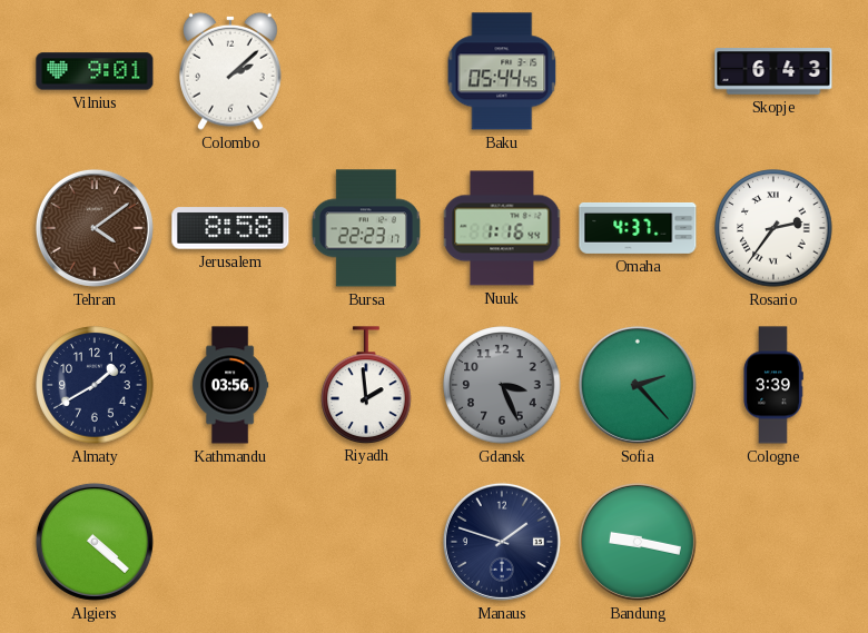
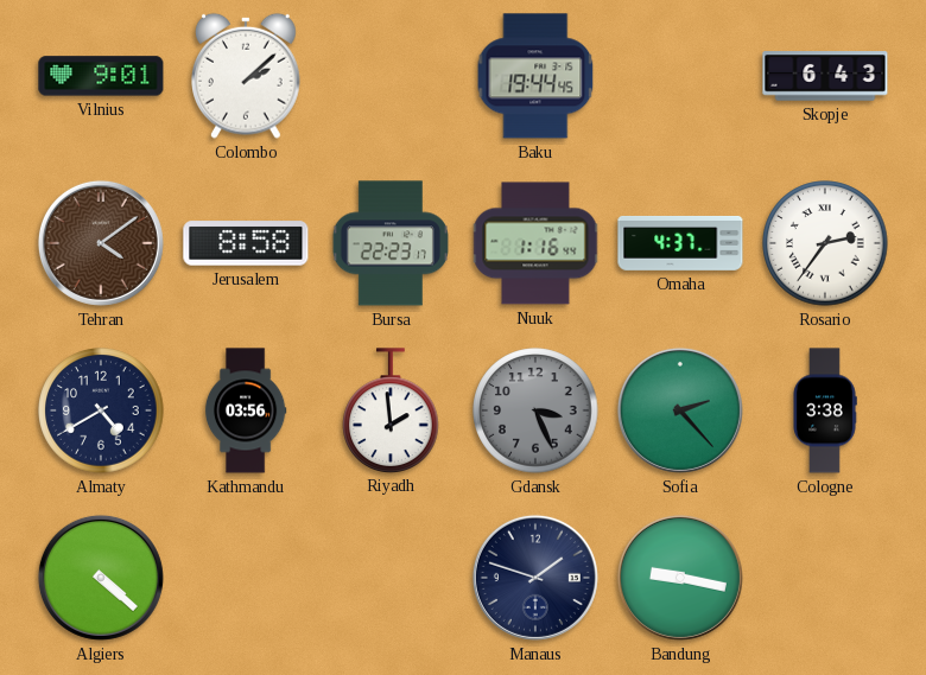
Baku: 05:44 -> 19:44 (535, 76)
Almaty: 1:40 -> 4:40 (101, 410)
Cologne: 3:39 -> 3:38 (825, 410)
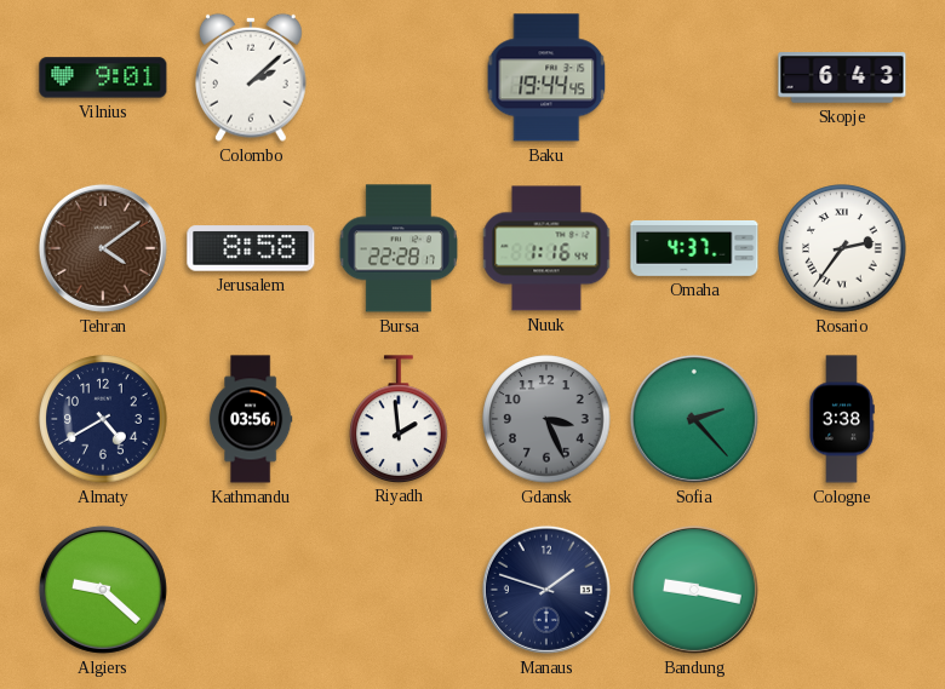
Bursa: 22:23 -> 22:28 (399, 248)
Algiers: 4:22 -> 9:22 (103, 590)
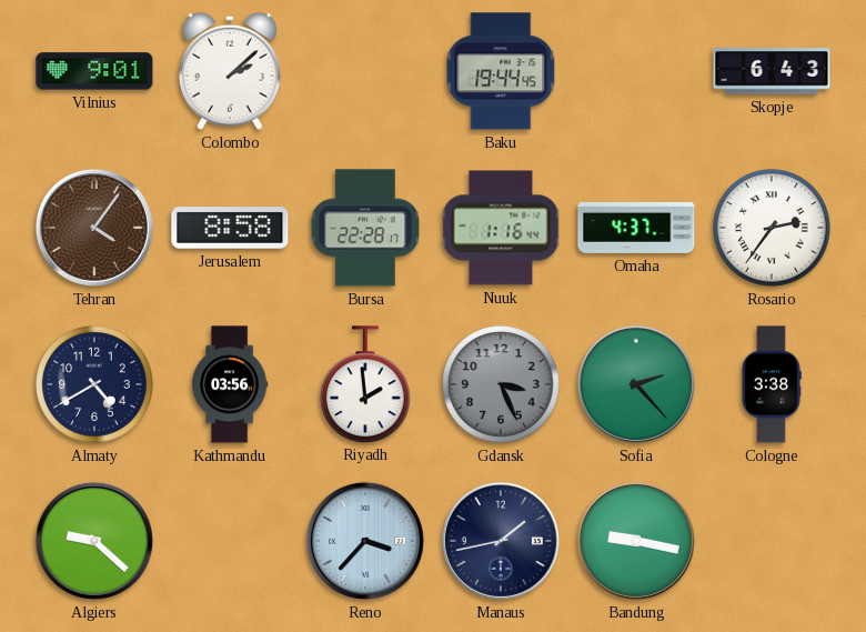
Tehran: 4:09 -> 4:06 (94, 228)
Reno: none -> 3:37 (365, 541)
Manaus: 1:48 -> 1:43 (501, 541)
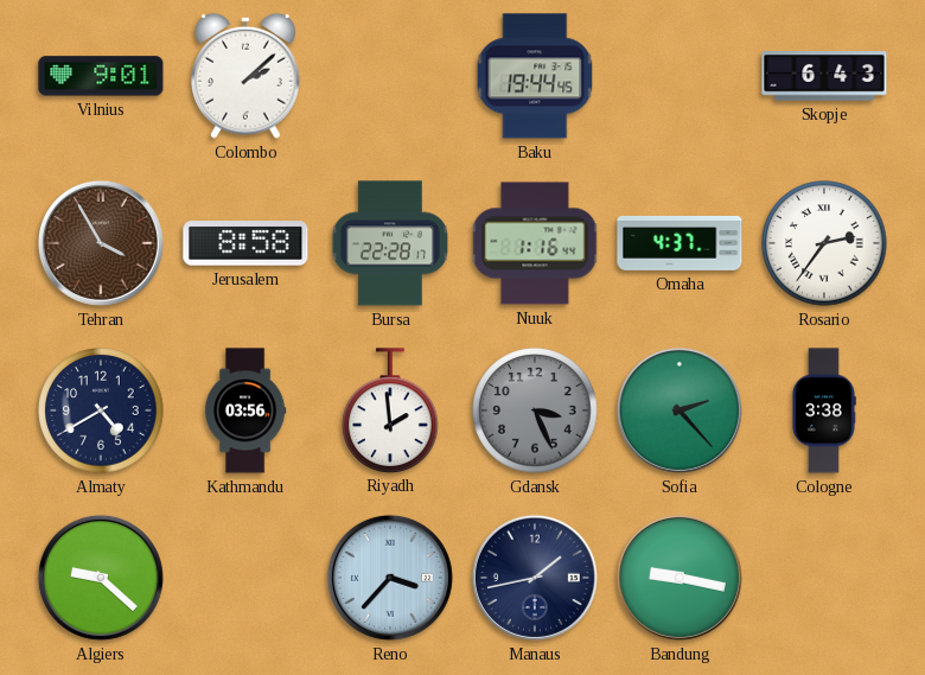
Tehran: 4:06 -> 3:55 (101, 243)
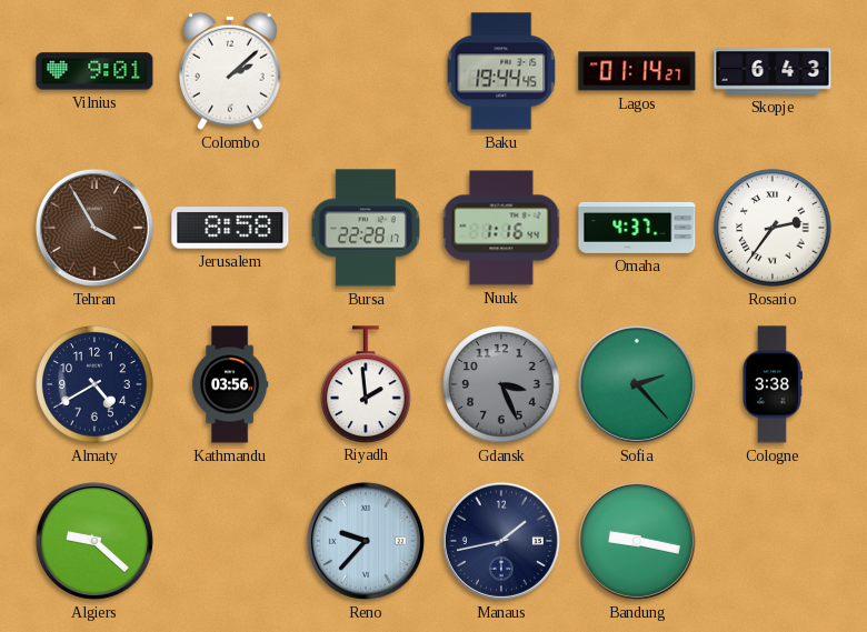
Lagos: none -> 01:14 (637, 71)
Reno: 3:37 -> 9:37 (366, 541)
